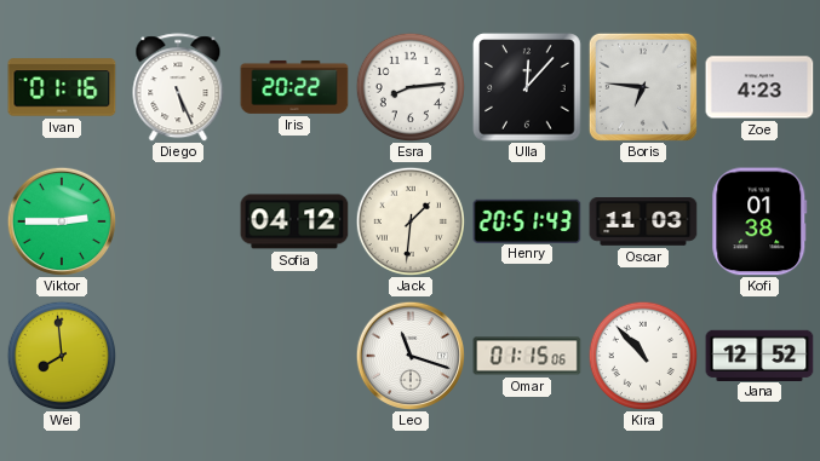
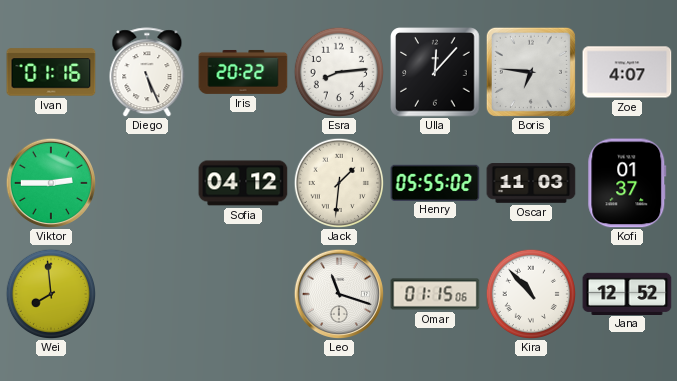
Zoe: 4:23 -> 4:07 (627, 72)
Henry: 20:51 -> 05:55 (435, 182)
Kofi: 01:38 -> 01:37 (627, 183)
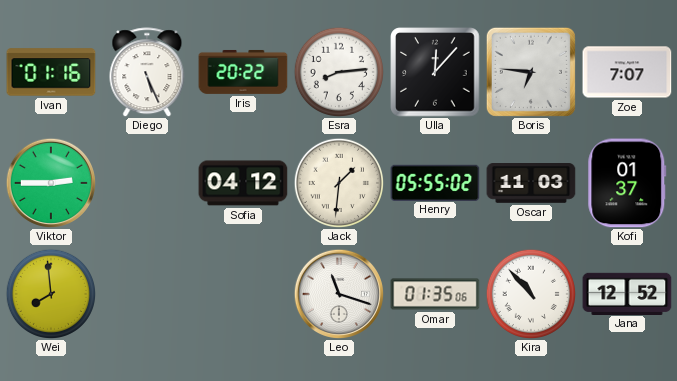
Zoe: 4:07 -> 7:07 (627, 72)
Omar: 01:15 -> 01:35 (435, 294)
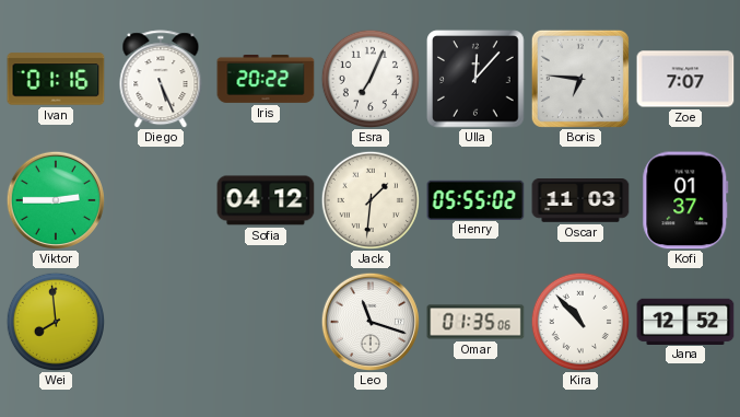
Esra: 8:14 -> 7:04 (369, 78)
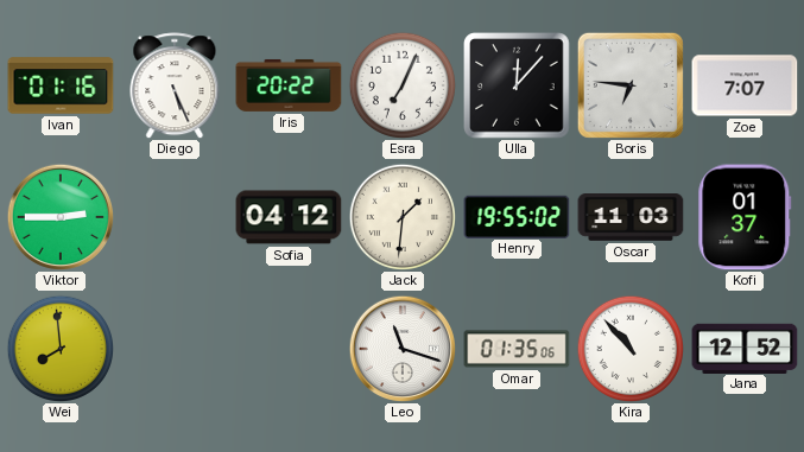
Henry: 05:55 -> 19:55 (517, 216)
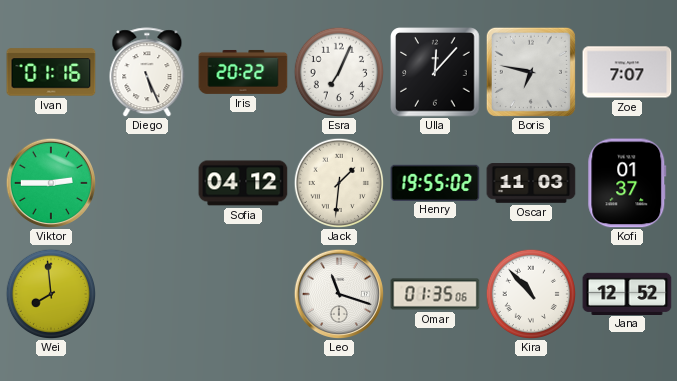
Boris: 6:46 -> 6:47 (531, 72)
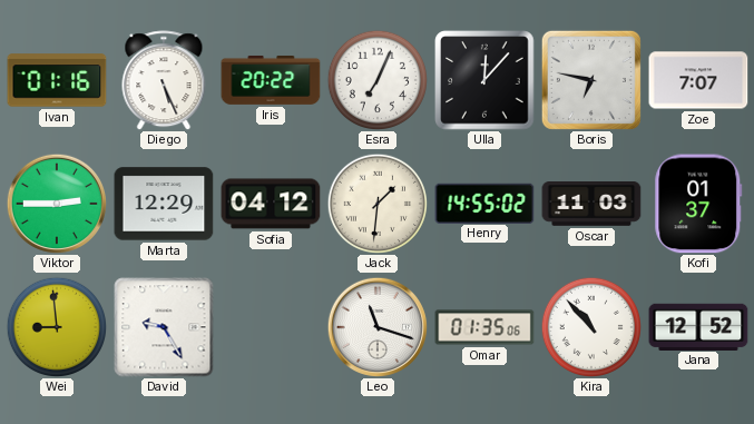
Marta: none -> 12:29 (164, 204)
Henry: 19:55 -> 14:55 (484, 203)
Wei: 7:59 -> 8:59 (56, 326)
David: none -> 9:25 (164, 327)
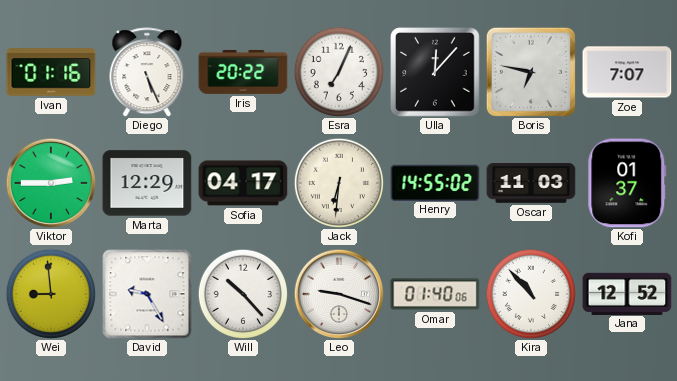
Sofia: 04:12 -> 04:17 (243, 183)
Jack: 1:31 -> 6:31 (338, 182)
Will: none -> 10:23 (242, 293)
Leo: 11:18 -> 9:18 (338, 293)
Omar: 01:35 -> 01:40 (435, 294)
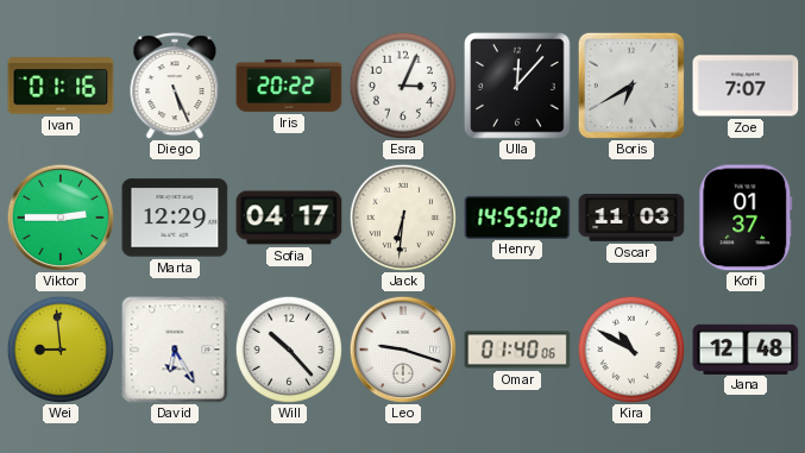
Esra: 7:04 -> 3:04 (402, 84)
Boris: 6:47 -> 6:40 (631, 86)
David: 9:25 -> 6:25 (175, 350)
Kira: 10:53 -> 10:50 (630, 348)
Jana: 12:52 -> 12:48 (746, 348)
